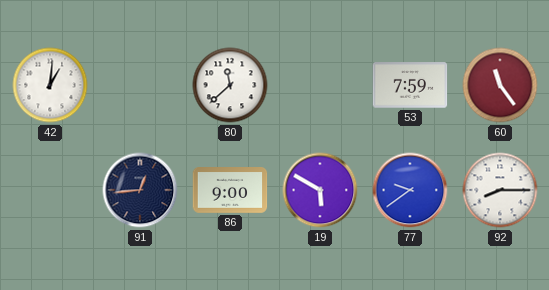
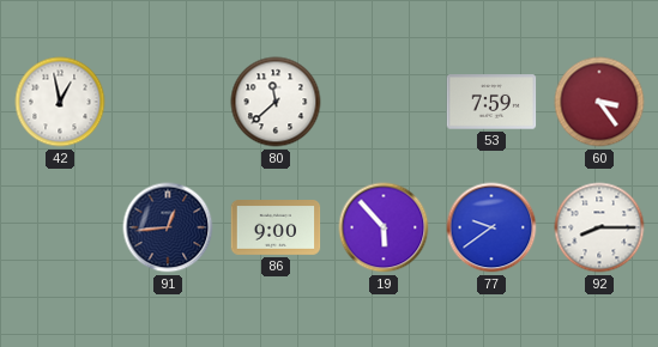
42: 1:01 -> 12:58 (60, 102)
60: 11:24 -> 3:24 (599, 102)
19: 5:50 -> 5:53 (384, 227)
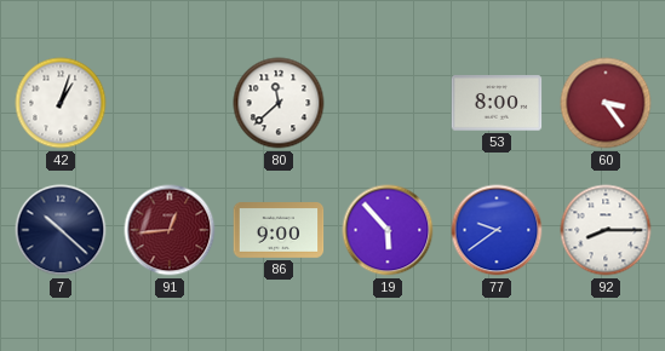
42: 12:58 -> 1:03 (61, 103)
53: 7:59 -> 8:00 (497, 103)
7: none -> 10:22 (61, 230)
91 dial: navy -> burgundy (170, 230)
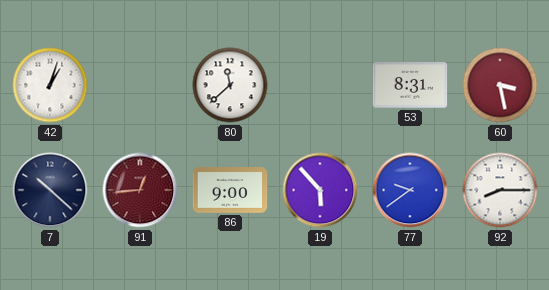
53: 8:00 -> 8:31 (410, 85)
60: 3:24 -> 3:28 (500, 85)
